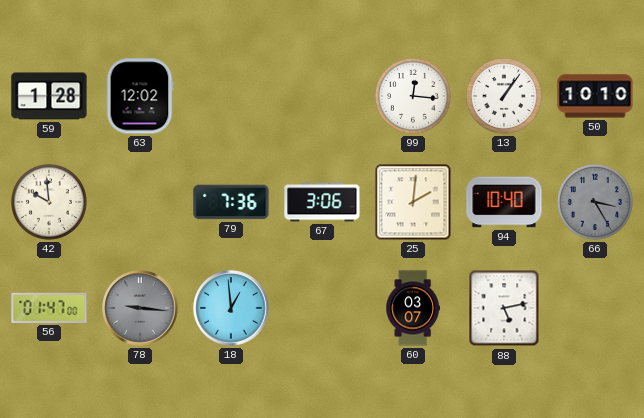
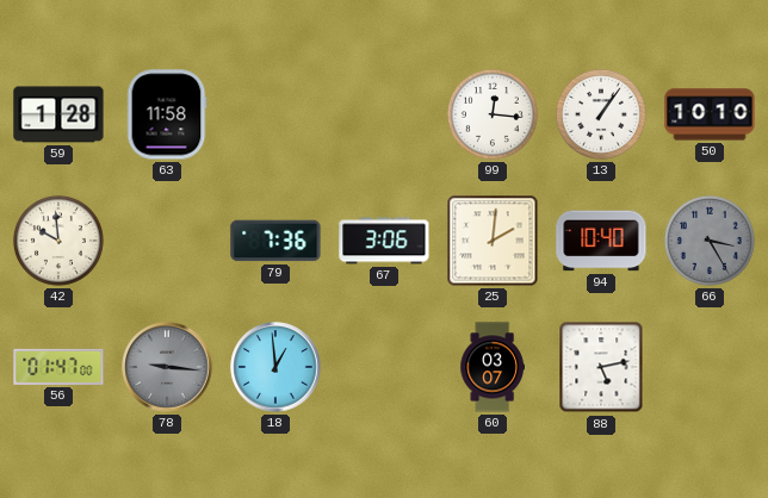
63: 12:02 -> 11:58 (167, 114)
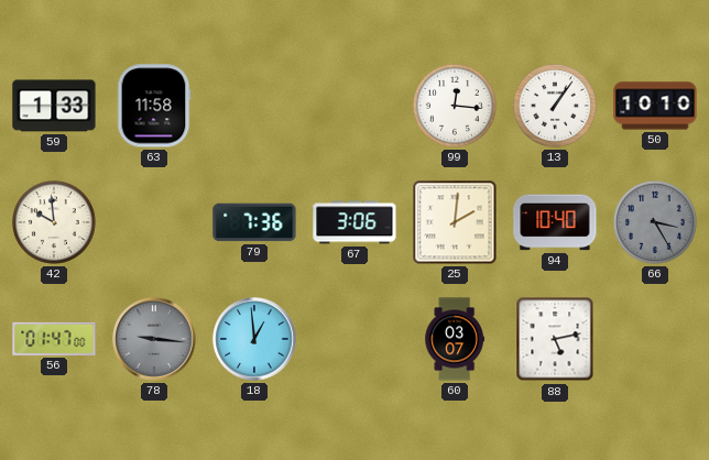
59: 1:28 -> 1:33 (54, 106)
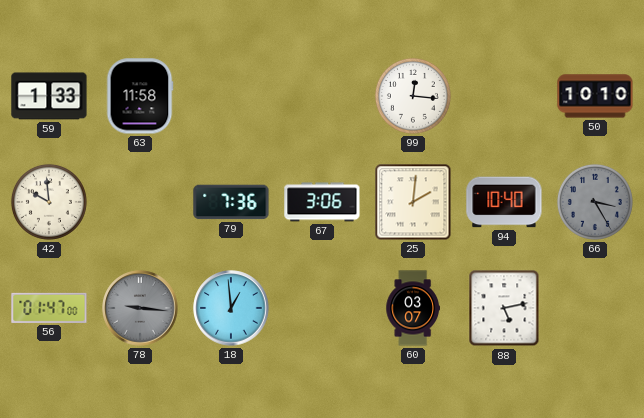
13: 1:06 -> none (555, 106)
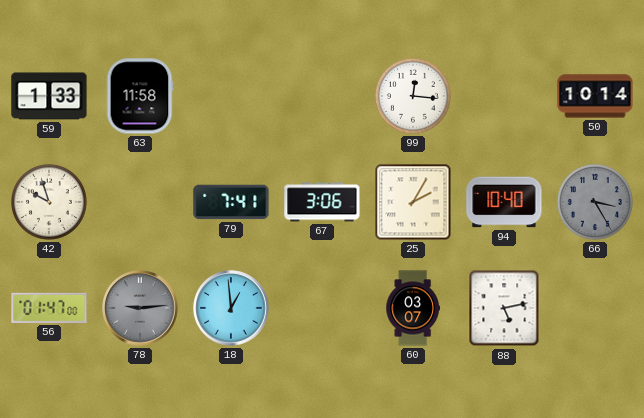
50: 10:10 -> 10:14 (595, 96)
42: 9:59 -> 9:57 (49, 202)
79: 7:36 -> 7:41 (231, 202)
25: 2:01 -> 2:05 (413, 202)
78: 9:16 -> 9:14 (140, 308)
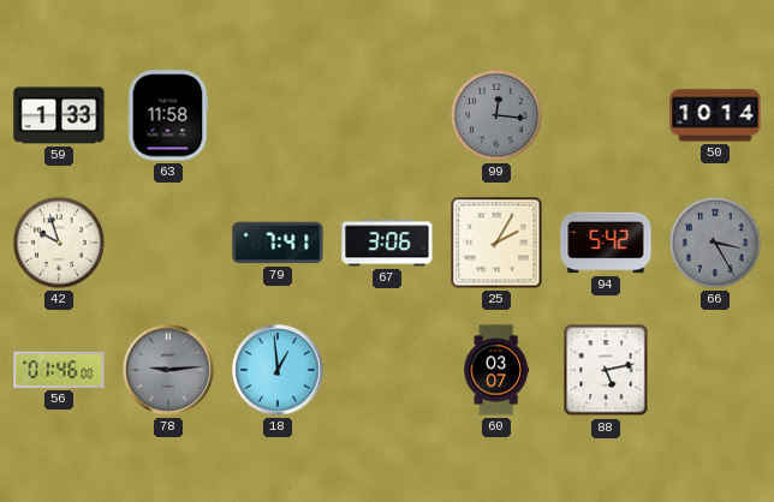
99 dial: white -> grey (496, 115)
94: 10:40 -> 5:42 (606, 243)
56: 01:47 -> 01:46 (59, 370)
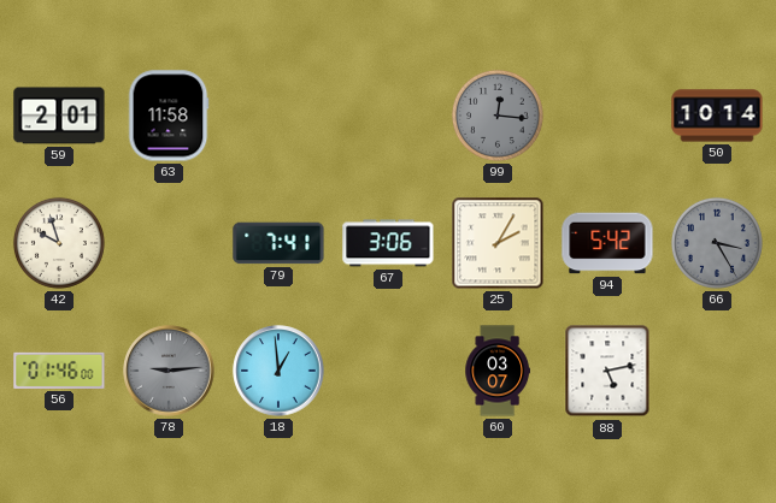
59: 1:33 -> 2:01 (59, 116)
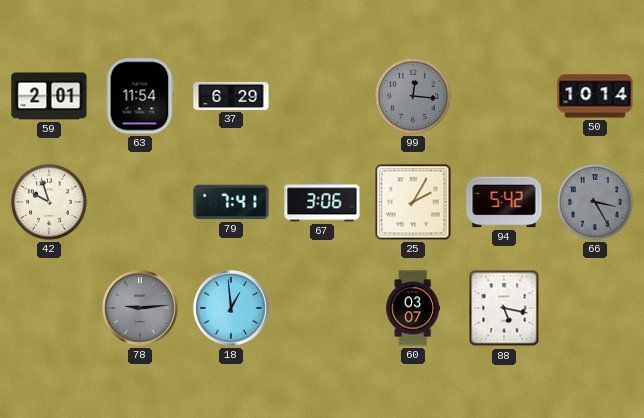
63: 11:58 -> 11:54 (140, 96)
37: none -> 6:29 (231, 96)
56: 01:46 -> none (59, 371)
88: 5:13 -> 5:17 (504, 308)
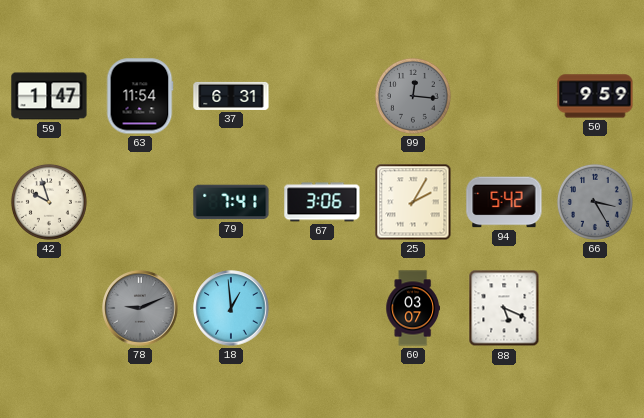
59: 2:01 -> 1:47 (49, 96)
37: 6:29 -> 6:31 (231, 96)
50: 10:14 -> 9:59 (595, 96)
78: 9:14 -> 9:11 (140, 308)
88: 5:17 -> 5:19 (504, 308)
